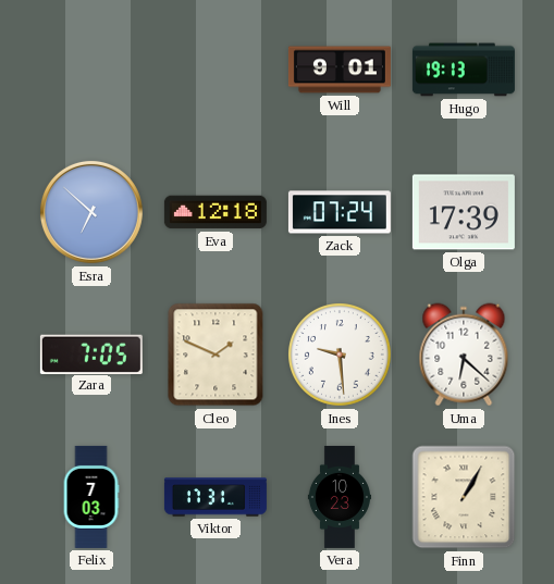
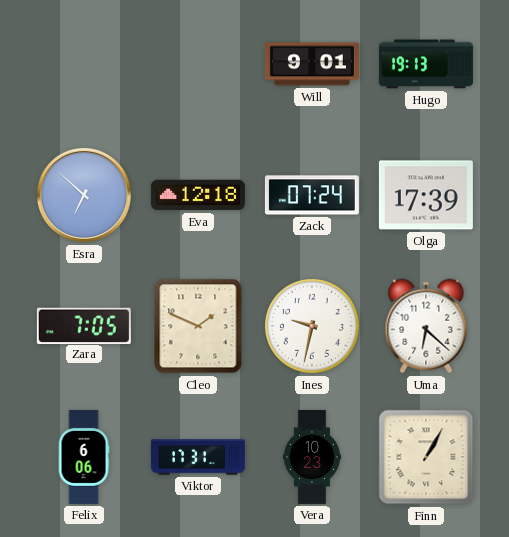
Ines: 9:29 -> 9:32 (313, 327)
Felix: 7:03 -> 6:06 (84, 457)
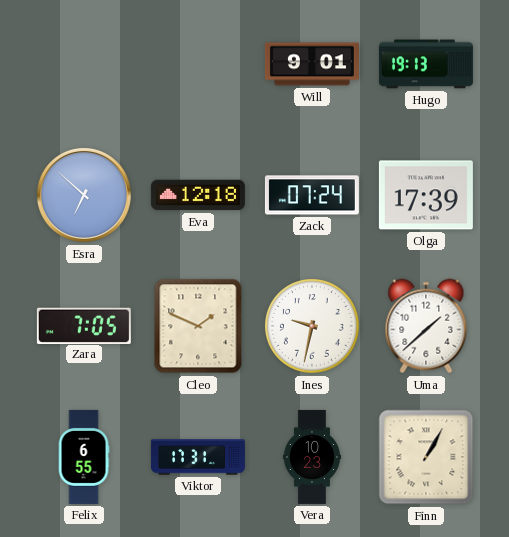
Uma: 6:22 -> 1:38 (426, 326)
Felix: 6:06 -> 6:55 (84, 457)
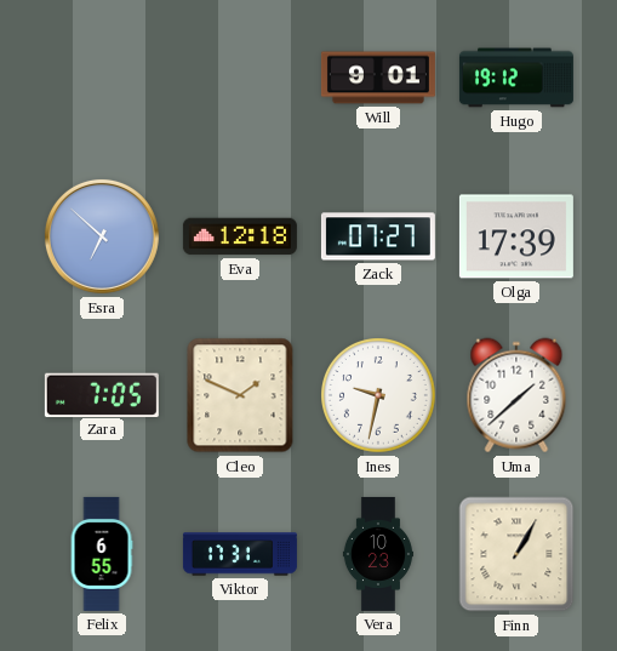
Hugo: 19:13 -> 19:12 (516, 78)
Zack: 07:24 -> 07:27 (378, 236)
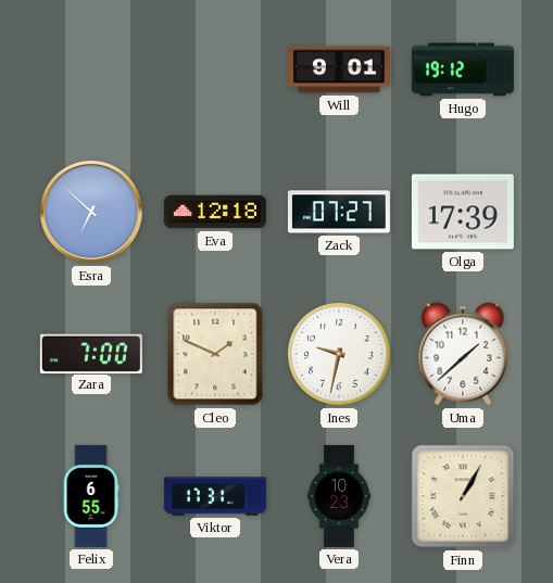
Zara: 7:05 -> 7:00 (91, 353)
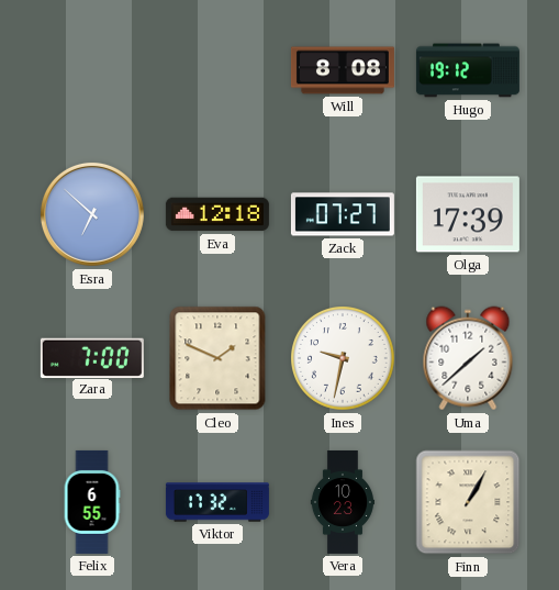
Will: 9:01 -> 8:08 (343, 70)
Viktor: 17:31 -> 17:32 (217, 502)
